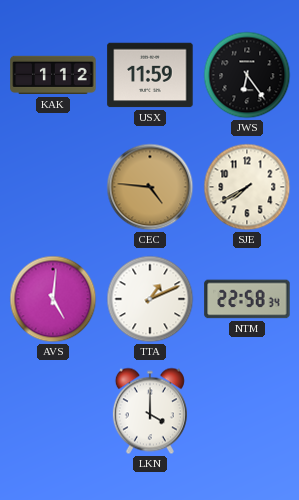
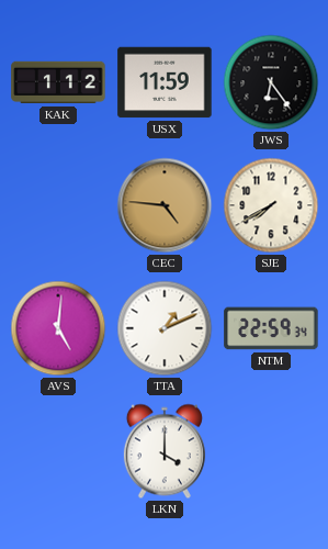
NTM: 22:58 -> 22:59 (271, 328)
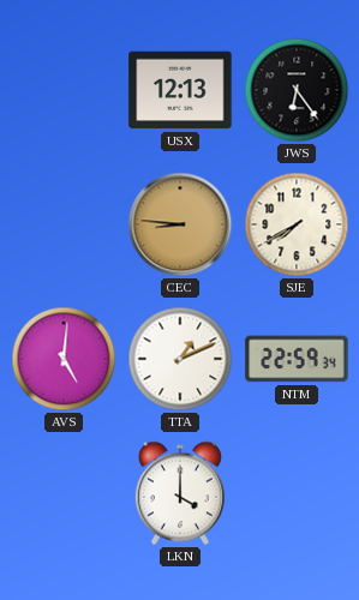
KAK: 1:12 -> none (58, 82)
USX: 11:59 -> 12:13 (180, 90)
CEC: 4:46 -> 8:46 (180, 224)
